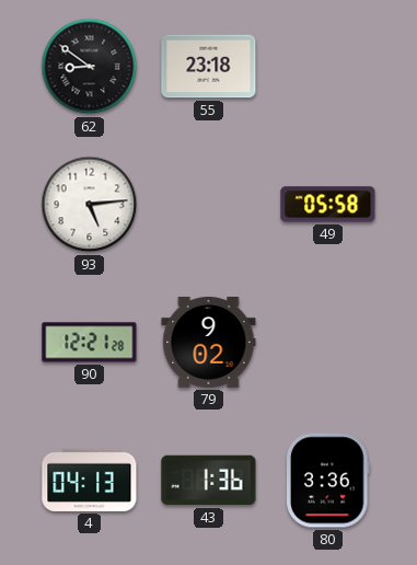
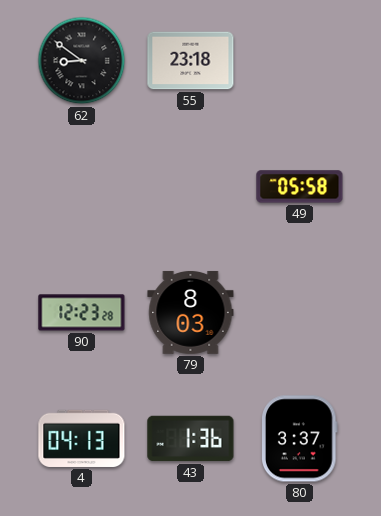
93: 5:14 -> none (90, 205)
90: 12:21 -> 12:23 (82, 313)
79: 9:02 -> 8:03 (191, 312)
80: 3:36 -> 3:37 (300, 439)
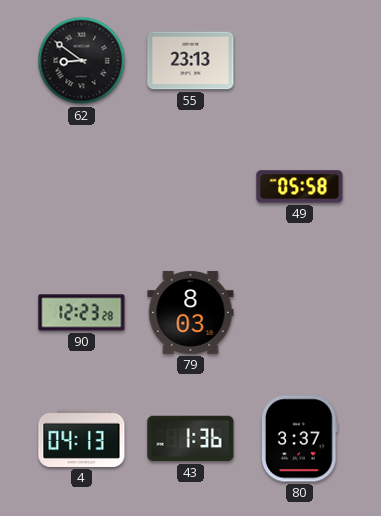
55: 23:18 -> 23:13 (191, 61)
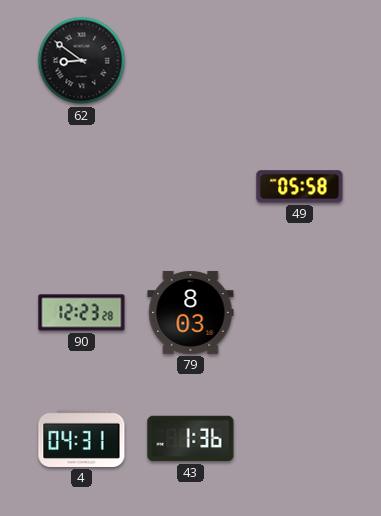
55: 23:13 -> none (191, 61)
4: 04:13 -> 04:31 (82, 438)
80: 3:37 -> none (300, 439)
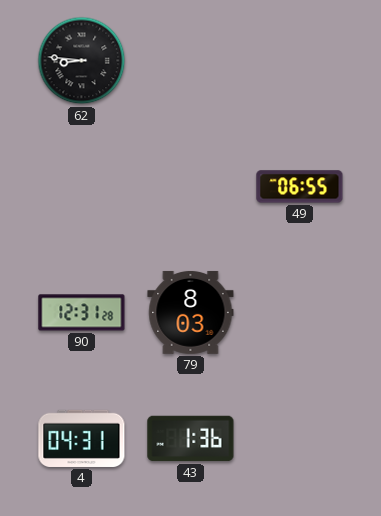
62: 8:51 -> 8:46 (82, 61)
49: 05:58 -> 06:55 (300, 187)
90: 12:23 -> 12:31 (82, 313)
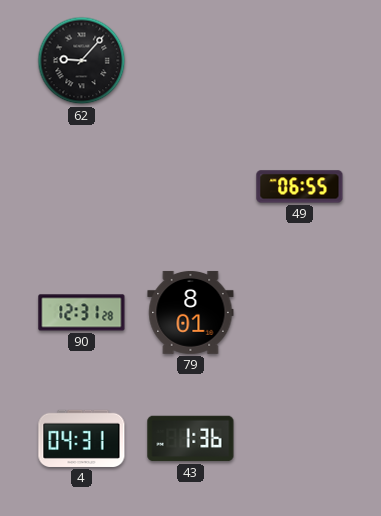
62: 8:46 -> 9:07 (82, 61)
79: 8:03 -> 8:01 (191, 312)
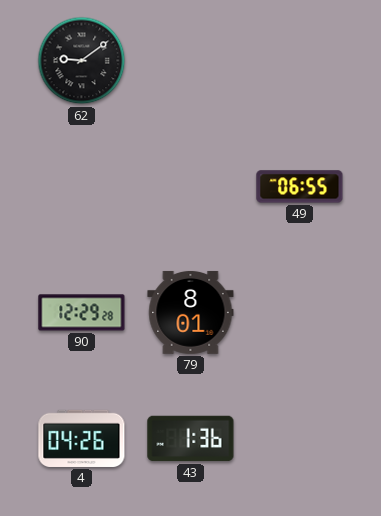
62: 9:07 -> 9:09 (82, 61)
90: 12:31 -> 12:29 (82, 313)
4: 04:31 -> 04:26 (82, 438)
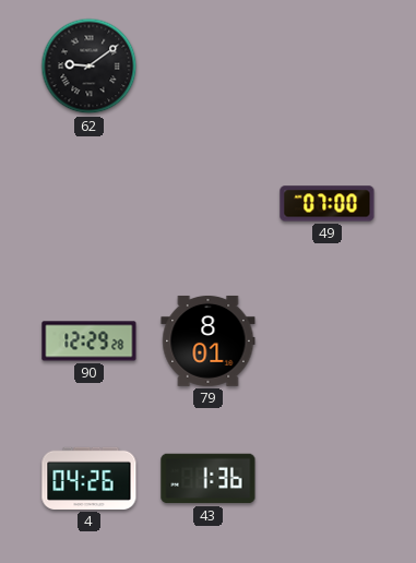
49: 06:55 -> 07:00 (328, 204)
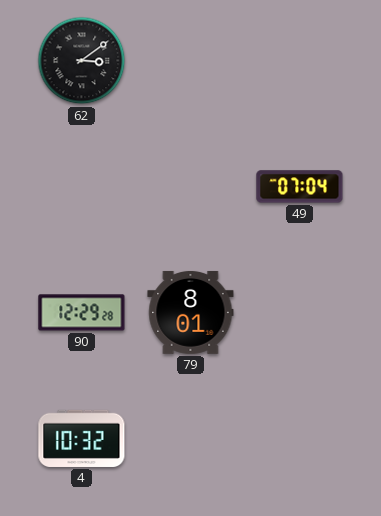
62: 9:09 -> 3:09 (82, 61)
49: 07:00 -> 07:04 (300, 187)
4: 04:26 -> 10:32 (82, 438)
43: 1:36 -> none (209, 479)
